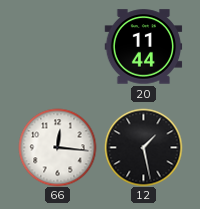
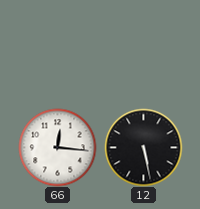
20: 11:44 -> none (143, 47)
12: 1:28 -> 5:28 (143, 147)
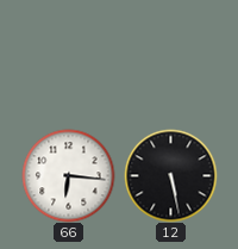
66: 12:16 -> 6:16 (68, 175)
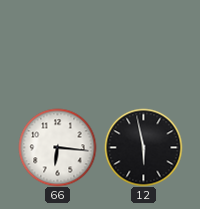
12: 5:28 -> 5:58 (143, 147)
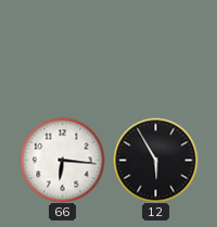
12: 5:58 -> 5:55 (155, 160)
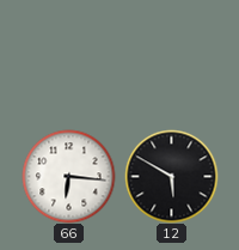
12: 5:55 -> 5:50 (171, 176)
